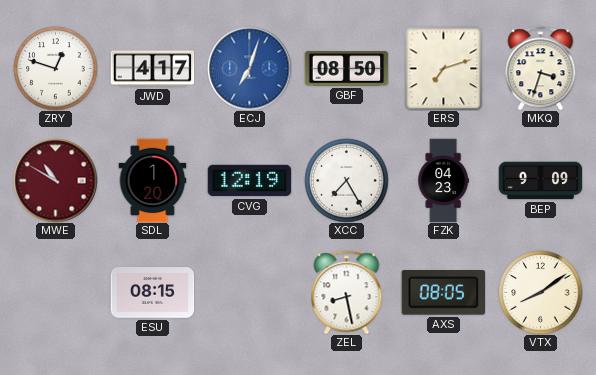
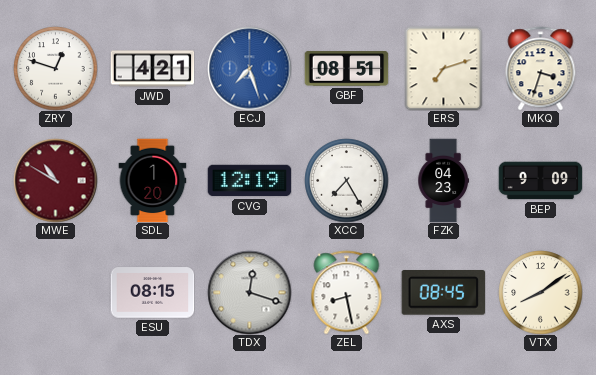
JWD: 4:17 -> 4:21 (152, 69)
ECJ: 7:03 -> 7:27 (249, 68)
GBF: 08:50 -> 08:51 (346, 69)
TDX: none -> 12:18 (249, 292)
AXS: 08:05 -> 08:45 (443, 293)
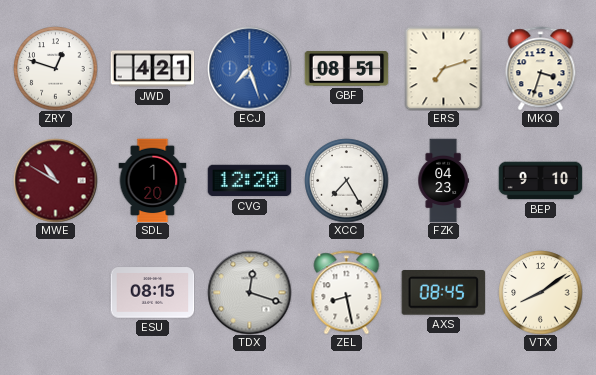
CVG: 12:19 -> 12:20 (249, 181)
BEP: 9:09 -> 9:10 (540, 181)
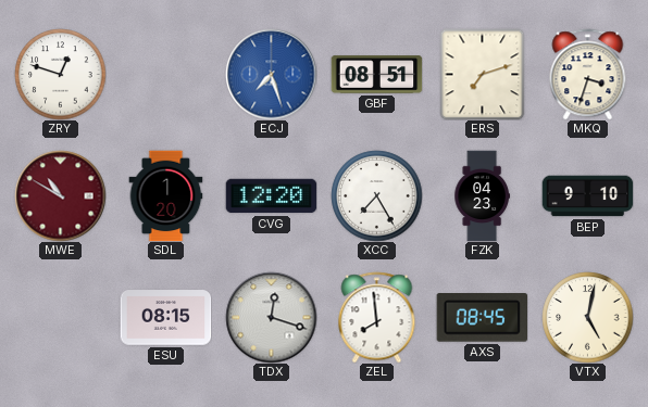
JWD: 4:21 -> none (152, 69)
ZEL: 8:28 -> 7:59 (377, 317)
VTX: 8:09 -> 5:02 (587, 317)
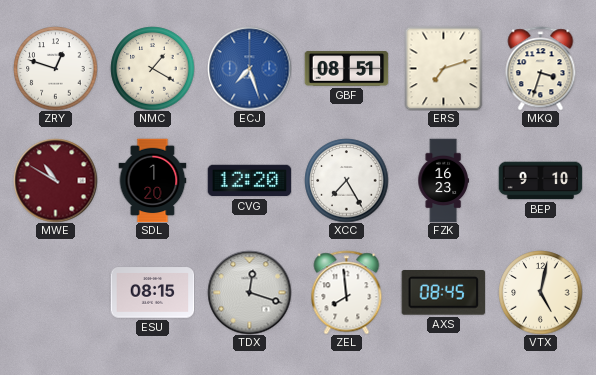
NMC: none -> 1:20 (152, 68)
FZK: 04:23 -> 16:23 (443, 180)
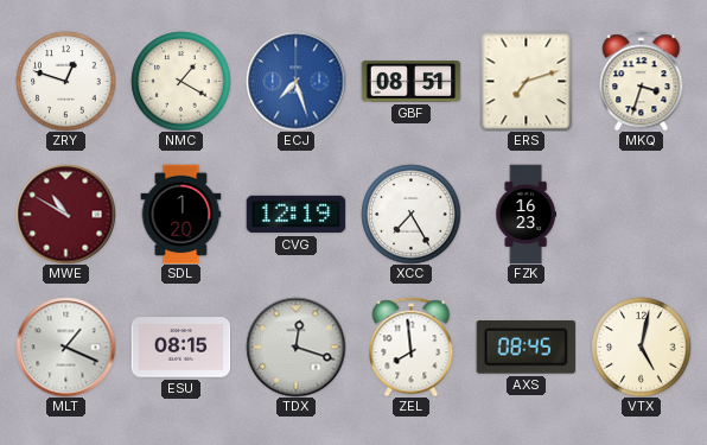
CVG: 12:20 -> 12:19 (295, 215)
BEP: 9:10 -> none (540, 181)
MLT: none -> 1:19 (65, 347)
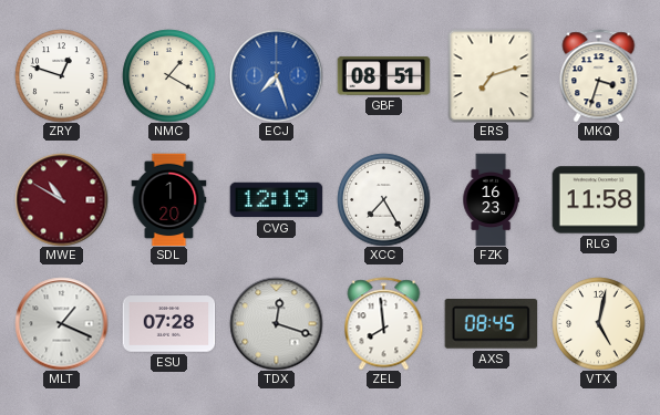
RLG: none -> 11:58 (598, 200)
ESU: 08:15 -> 07:28 (168, 324)
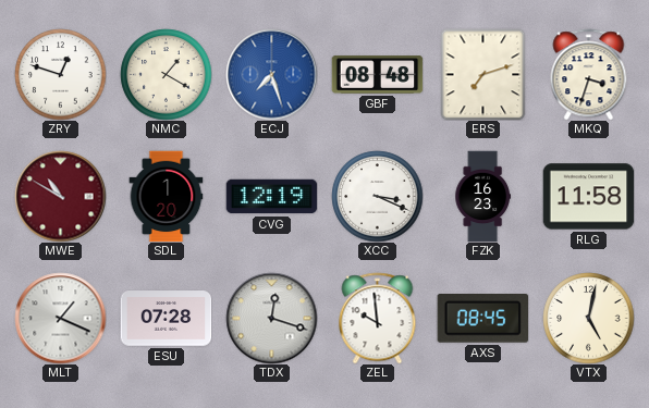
GBF: 08:51 -> 08:48 (377, 75)
XCC: 7:25 -> 3:19 (377, 196)
ZEL: 7:59 -> 9:59 (378, 318)
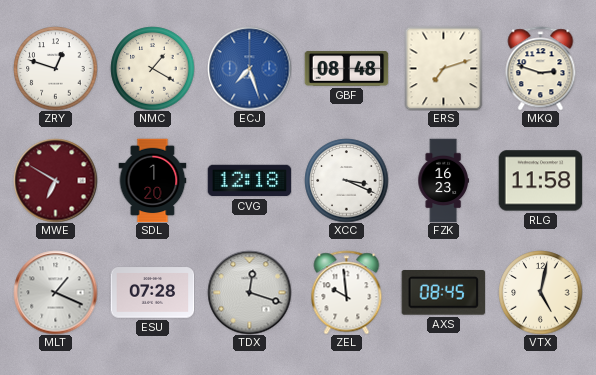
MKQ: 3:33 -> 2:48 (541, 68)
MWE: 10:50 -> 6:50 (55, 180)
CVG: 12:19 -> 12:18 (249, 181)
